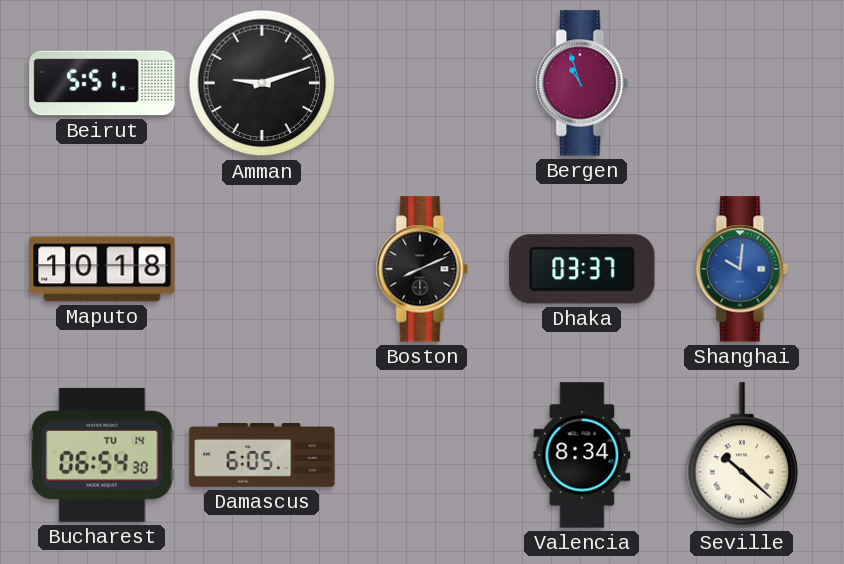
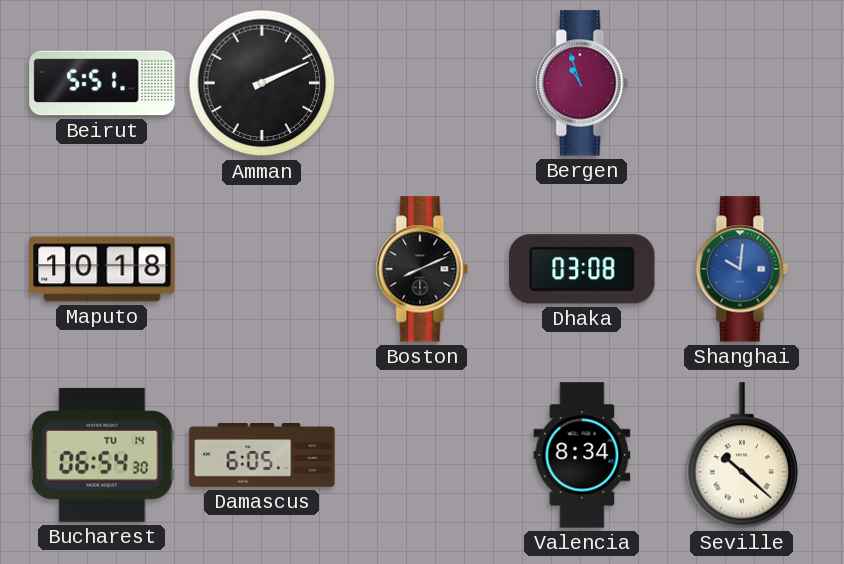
Amman: 9:12 -> 2:11 (262, 83)
Dhaka: 03:37 -> 03:08 (582, 269)
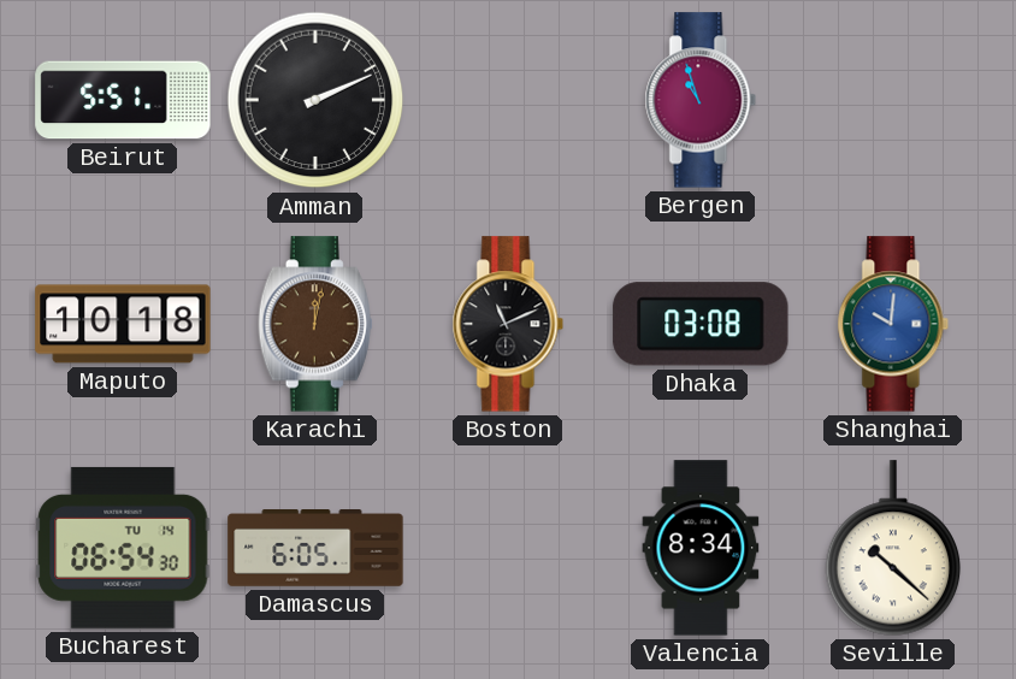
Karachi: none -> 12:02 (315, 324)
Boston: 8:11 -> 11:11 (508, 324)
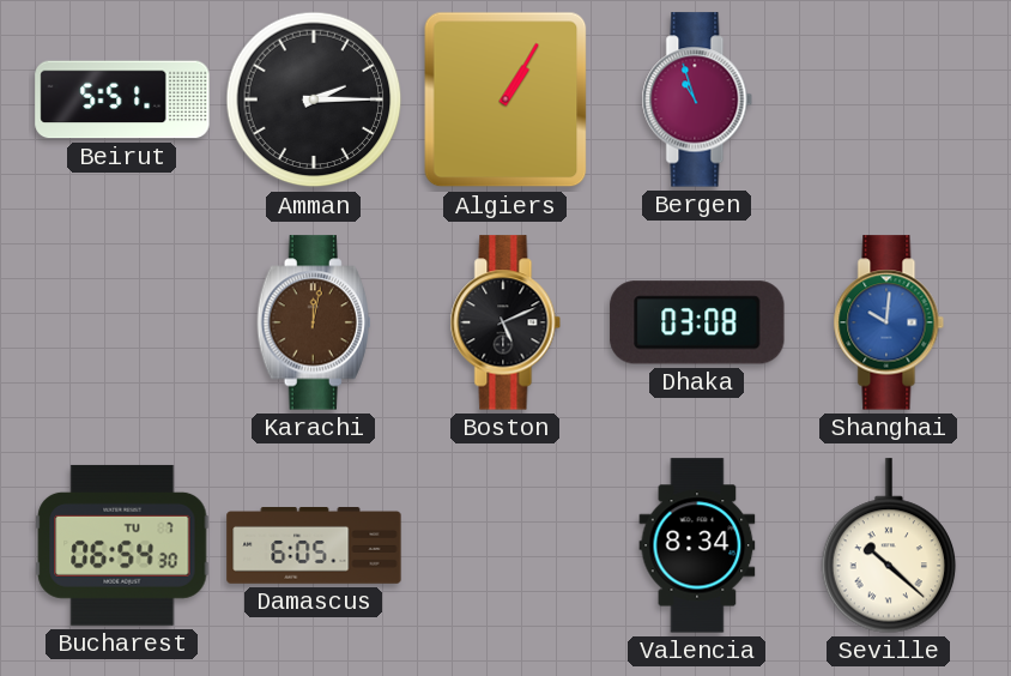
Amman: 2:11 -> 2:15 (314, 99)
Algiers: none -> 1:05 (505, 99)
Maputo: 10:18 -> none (123, 324)
Boston: 11:11 -> 5:11 (505, 322)
Bucharest date: TU 14 -> TU 7 (122, 545)
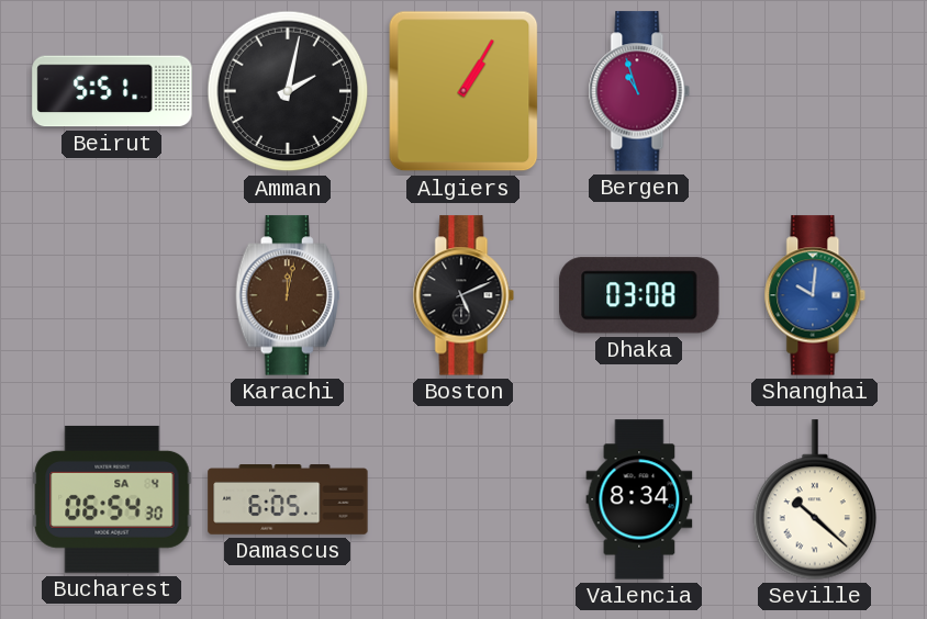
Amman: 2:15 -> 2:02 (288, 91)
Bucharest date: TU 7 -> SA 4 (112, 499)
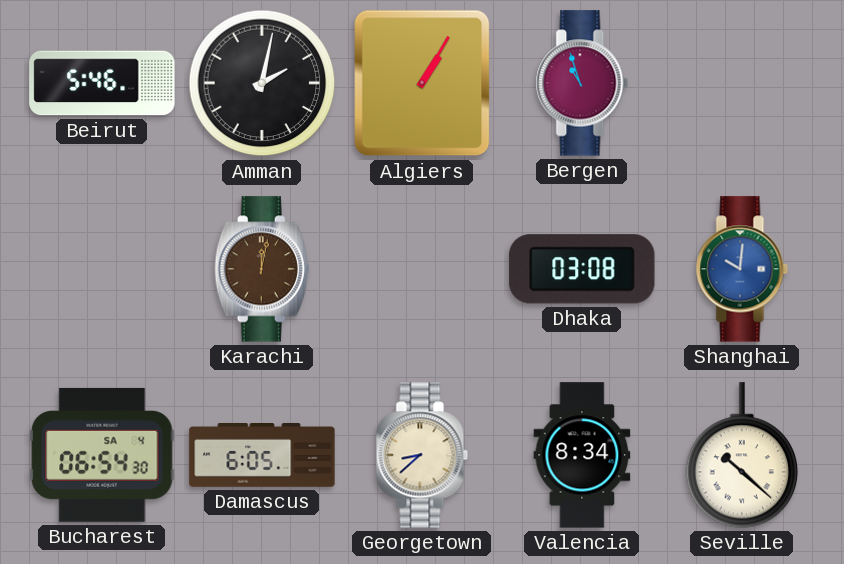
Beirut: 5:51 -> 5:46 (102, 83)
Boston: 5:11 -> none (463, 295)
Georgetown: none -> 8:38 (422, 455)
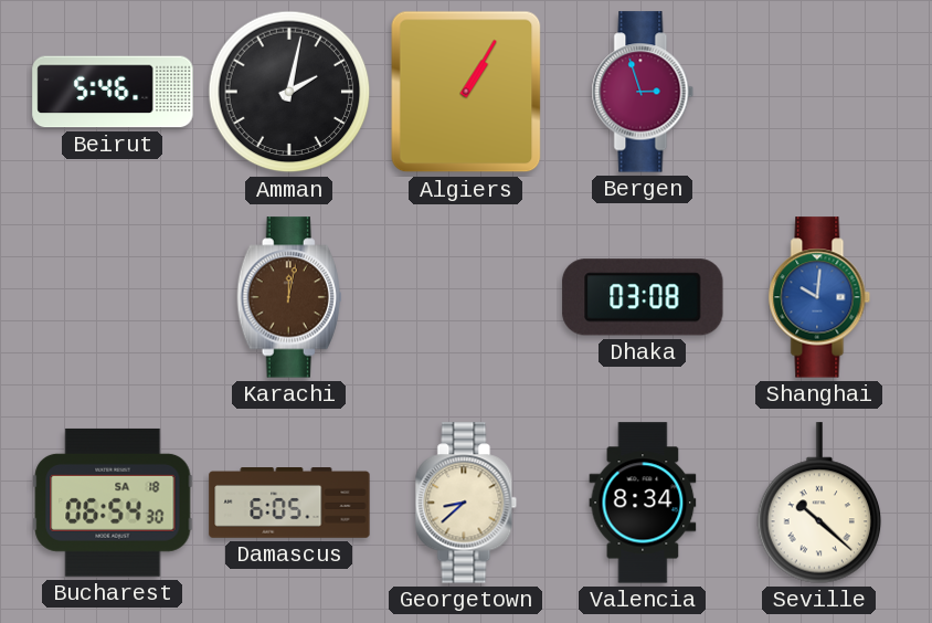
Bergen: 10:57 -> 2:57 (643, 92)
Bucharest date: SA 4 -> SA 18 (113, 503)
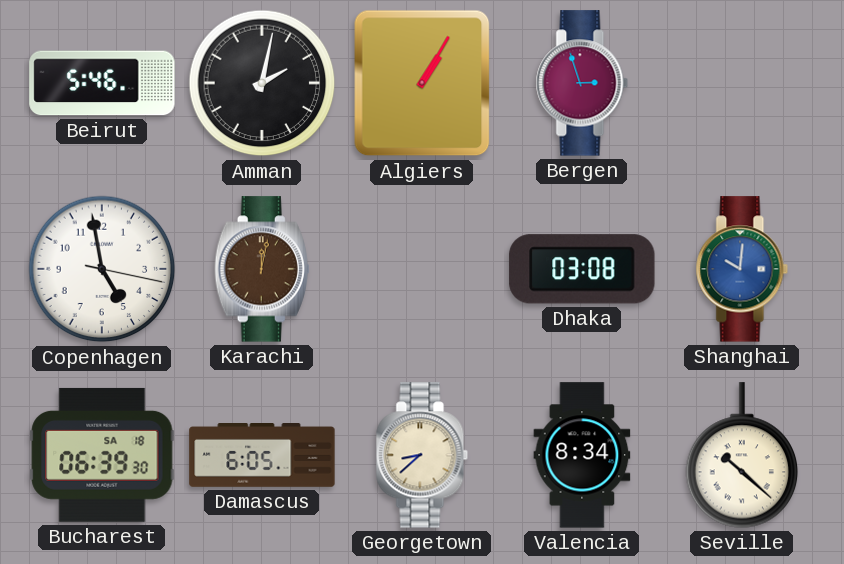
Copenhagen: none -> 4:58 (102, 269)
Bucharest: 06:54 -> 06:39 (102, 455)
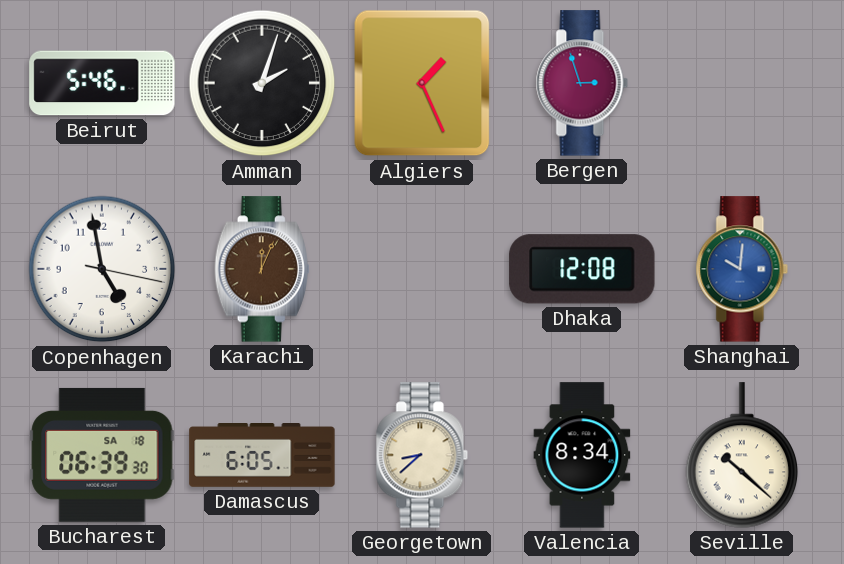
Amman: 2:02 -> 2:03 (262, 83)
Algiers: 1:05 -> 1:26 (422, 83)
Karachi: 12:02 -> 12:04 (262, 269)
Dhaka: 03:08 -> 12:08 (582, 269)
